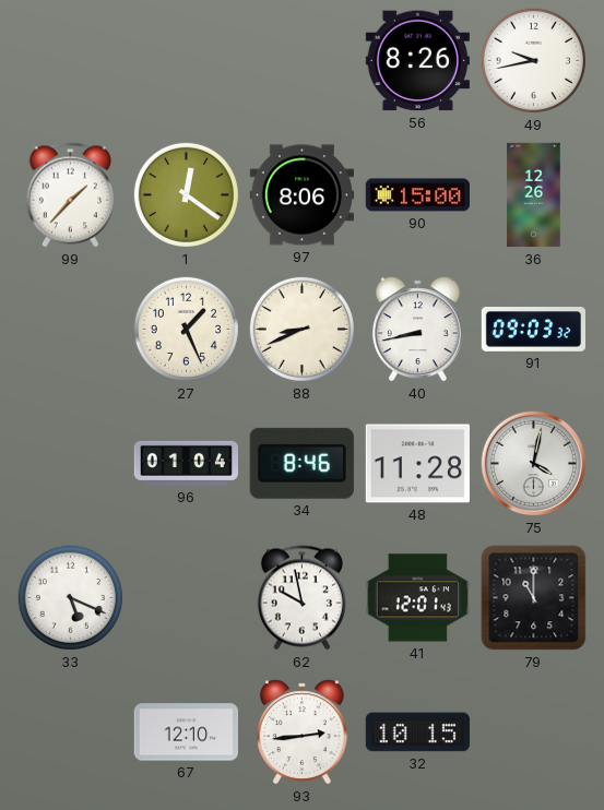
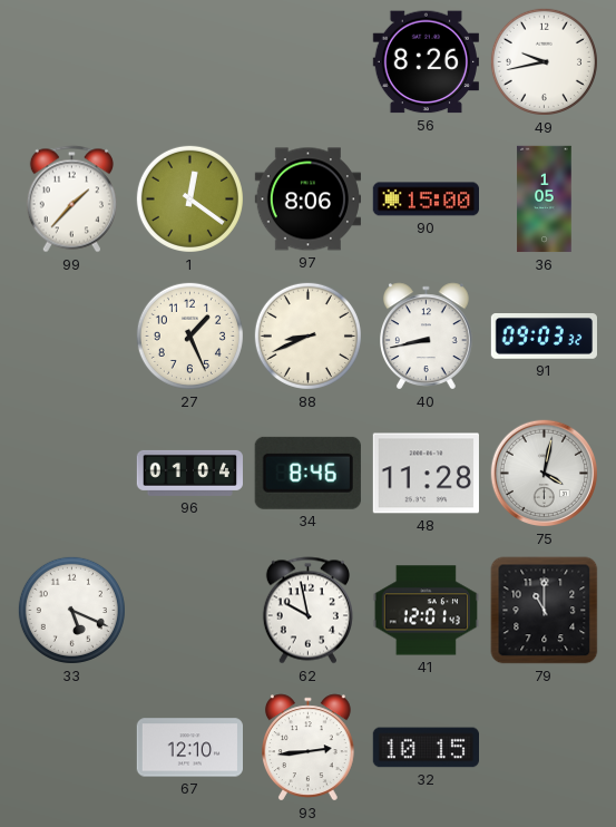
36: 12:26 -> 1:05 (545, 200)
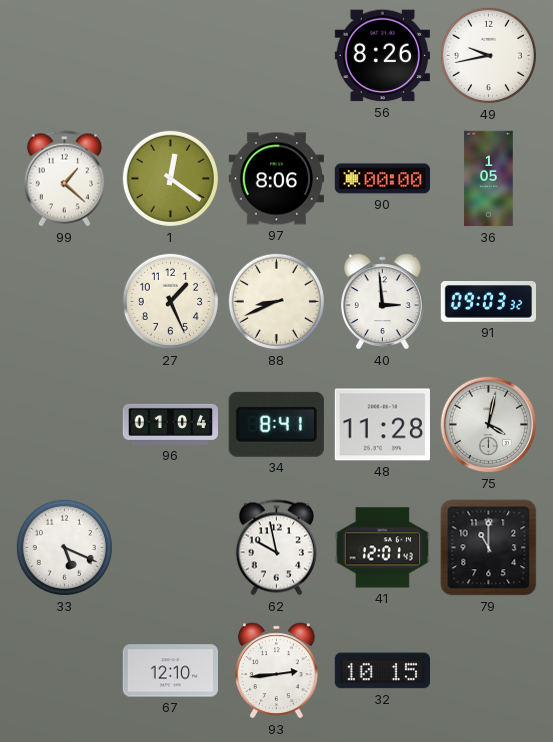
99: 1:37 -> 1:22 (64, 179)
90: 15:00 -> 00:00 (382, 179)
40: 8:43 -> 2:59 (383, 302)
34: 8:46 -> 8:41 (276, 424)
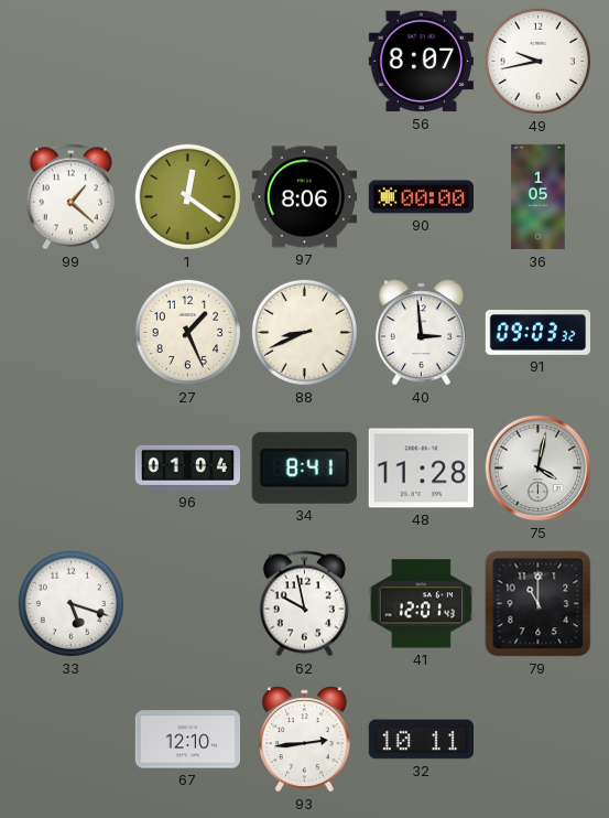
56: 8:26 -> 8:07 (421, 62)
33: 5:19 -> 5:18 (70, 603)
32: 10:15 -> 10:11 (421, 740)
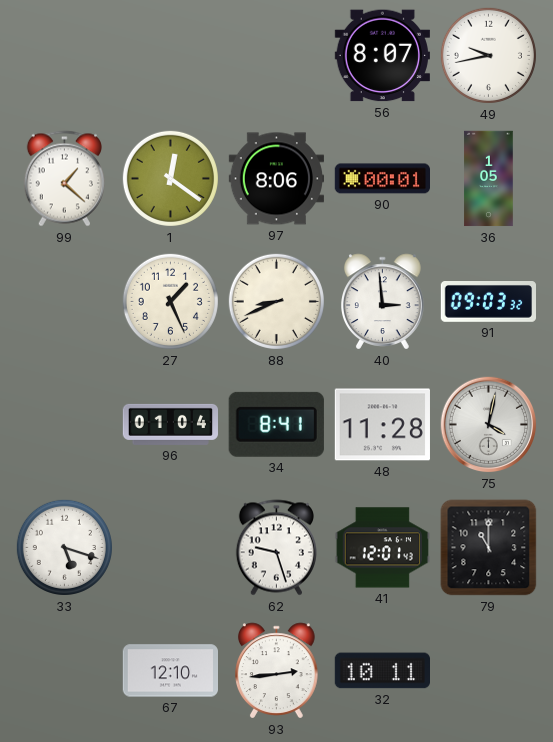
90: 00:00 -> 00:01 (382, 179)
62: 9:58 -> 9:27 (276, 548)
